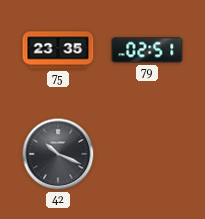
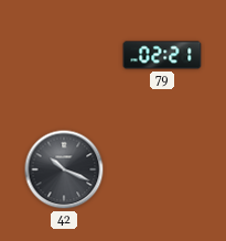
75: 23:35 -> none (58, 50)
79: 02:51 -> 02:21 (162, 55)
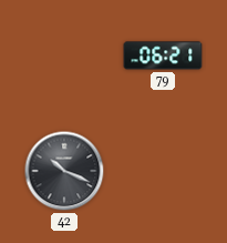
79: 02:21 -> 06:21 (163, 55)
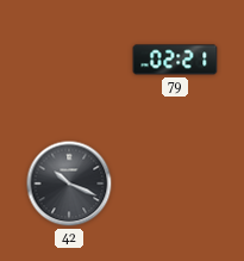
79: 06:21 -> 02:21 (175, 60)
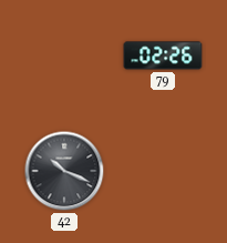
79: 02:21 -> 02:26 (163, 55)
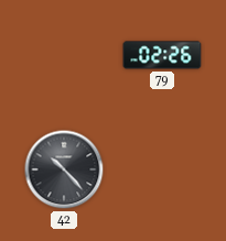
42: 10:19 -> 10:23 (64, 169)
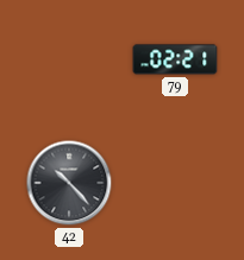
79: 02:26 -> 02:21 (175, 59)
